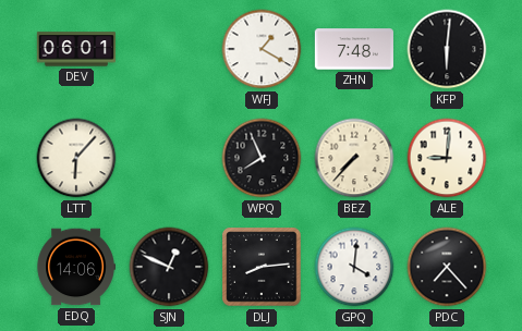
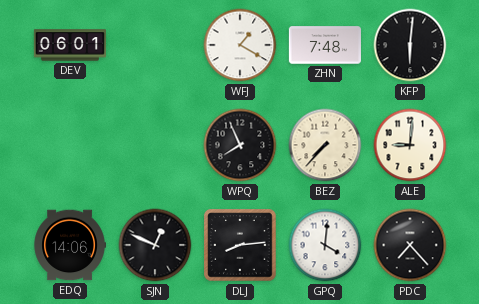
LTT: 6:07 -> none (76, 158)
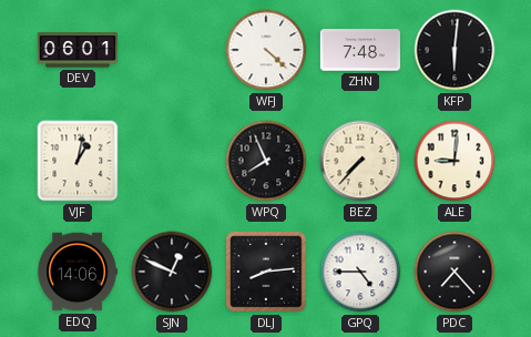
WFJ: 1:20 -> 4:22 (266, 50)
VJF: none -> 1:02 (78, 161)
GPQ: 4:01 -> 4:45 (360, 272)
